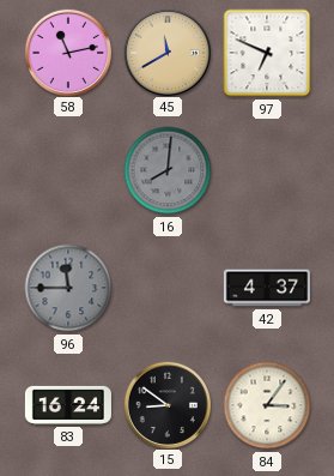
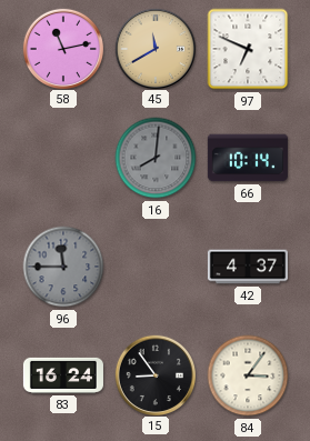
66: none -> 10:14 (248, 158)
15: 8:51 -> 8:54 (154, 374)
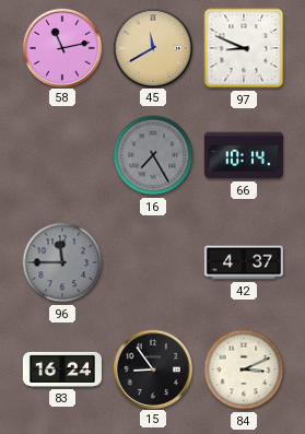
97: 6:49 -> 8:49 (244, 48)
16: 8:01 -> 7:25 (153, 155)
84: 3:06 -> 3:11 (244, 370)
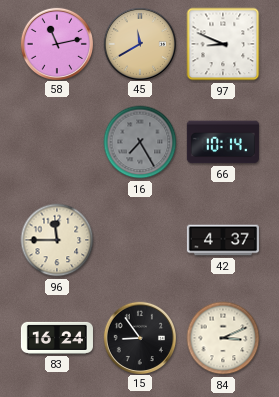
96 dial: grey -> cream (57, 240)
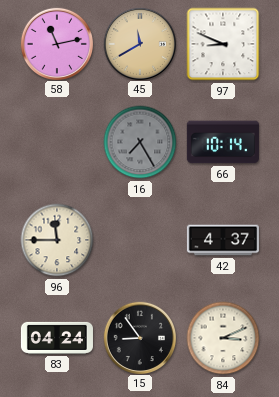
83: 16:24 -> 04:24 (57, 338)
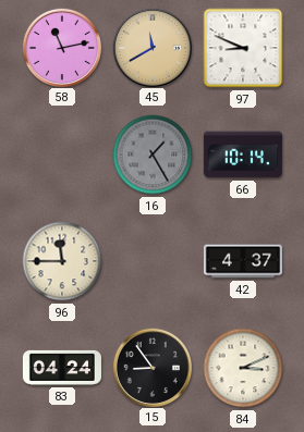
16: 7:25 -> 1:25 (153, 155)
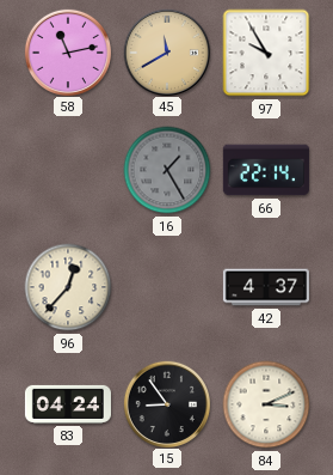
97: 8:49 -> 9:55 (266, 53)
66: 10:14 -> 22:14 (266, 170)
96: 11:45 -> 12:37 (68, 287)
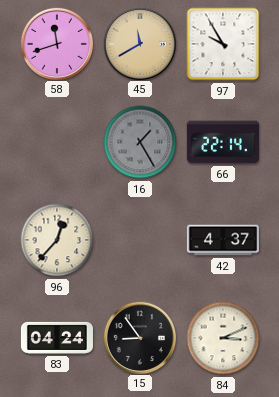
58: 11:13 -> 11:42 (56, 43)
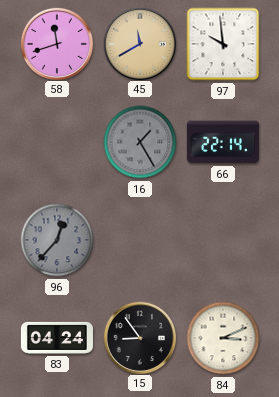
97: 9:55 -> 9:59 (223, 44)
96 dial: cream -> grey (57, 240)
42: 4:37 -> none (223, 240)
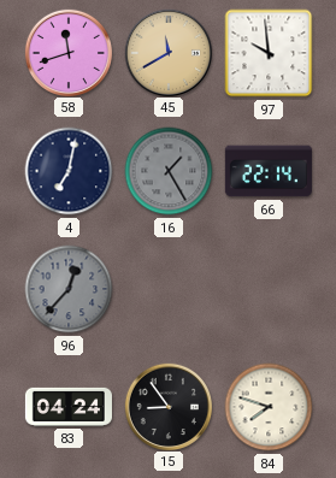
4: none -> 7:02 (69, 171)
84: 3:11 -> 7:48 (269, 407)
